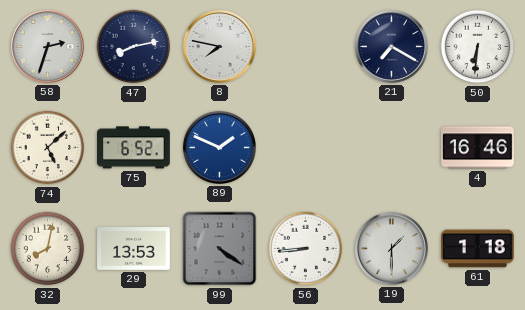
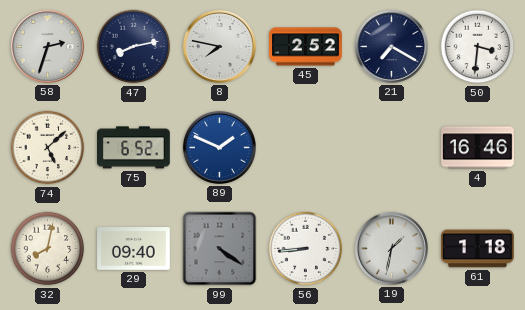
45: none -> 2:52 (306, 47)
50: 6:31 -> 3:31 (478, 47)
29: 13:53 -> 09:40 (134, 249)
19: 1:30 -> 1:32 (391, 248)
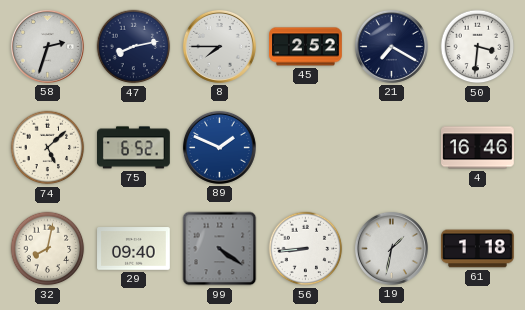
8: 7:47 -> 7:45 (219, 46)
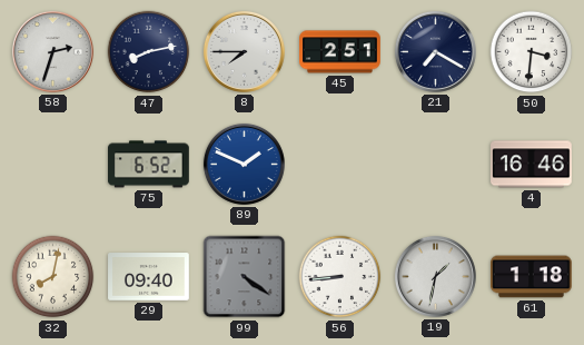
45: 2:52 -> 2:51 (340, 52)
74: 5:08 -> none (48, 148)
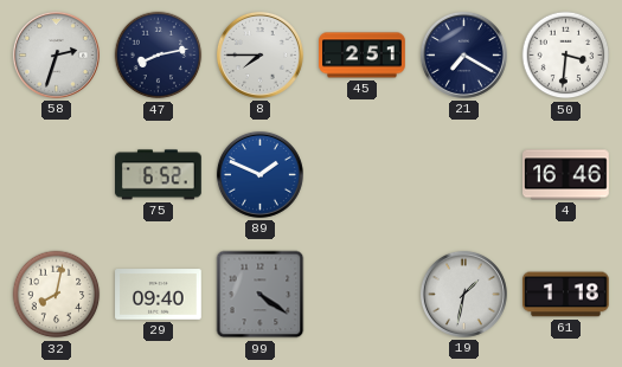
56: 8:44 -> none (340, 277)
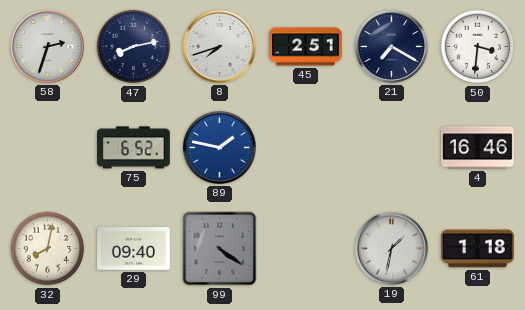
8: 7:45 -> 7:42 (219, 46)
89: 1:49 -> 1:47 (219, 147)
